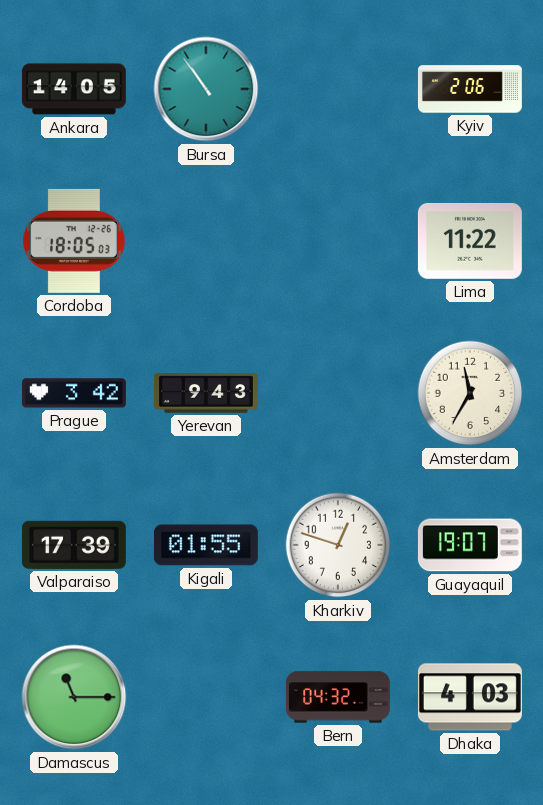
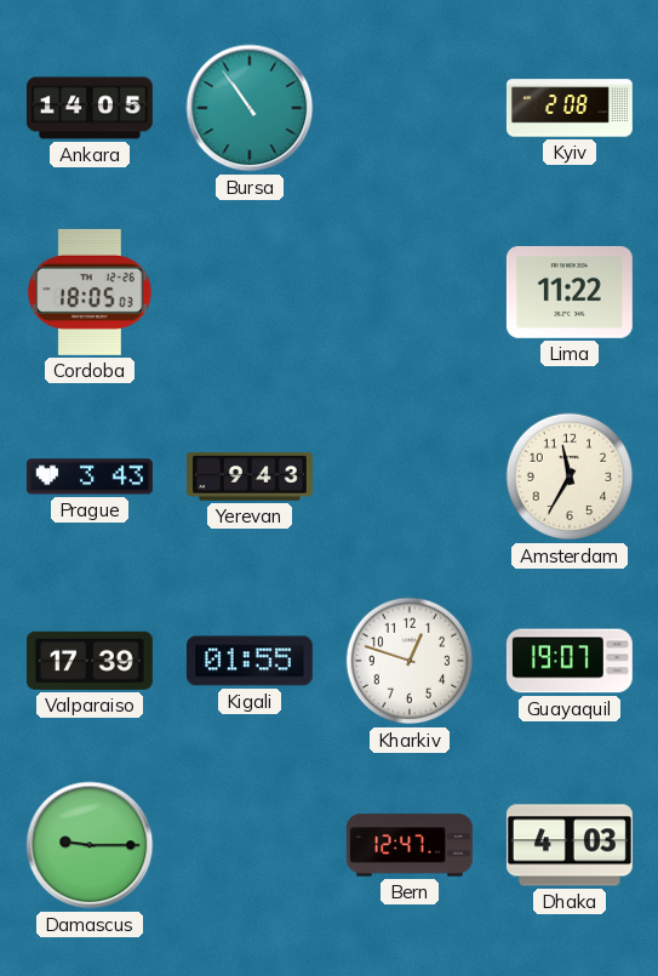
Kyiv: 2:06 -> 2:08 (570, 108)
Prague: 3:42 -> 3:43 (90, 476)
Damascus: 11:15 -> 9:15 (90, 845)
Bern: 04:32 -> 12:47 (410, 845)
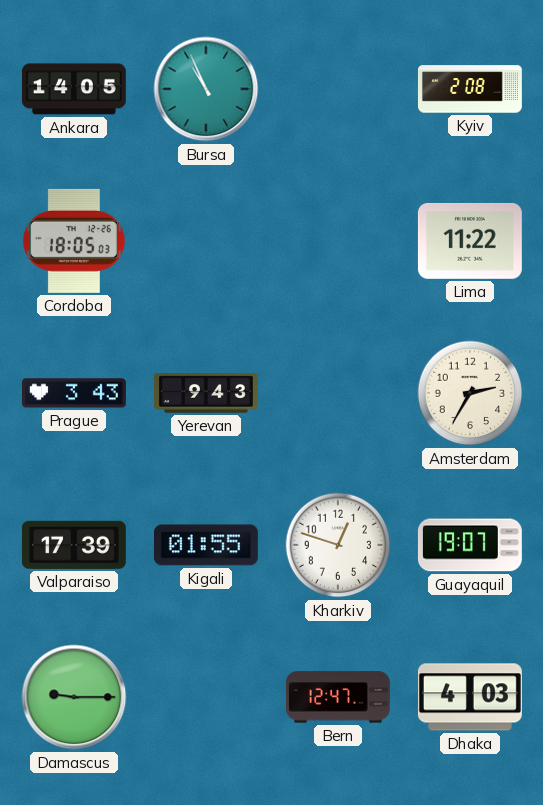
Bursa: 10:54 -> 10:56 (206, 89)
Amsterdam: 11:35 -> 2:35 (470, 393)
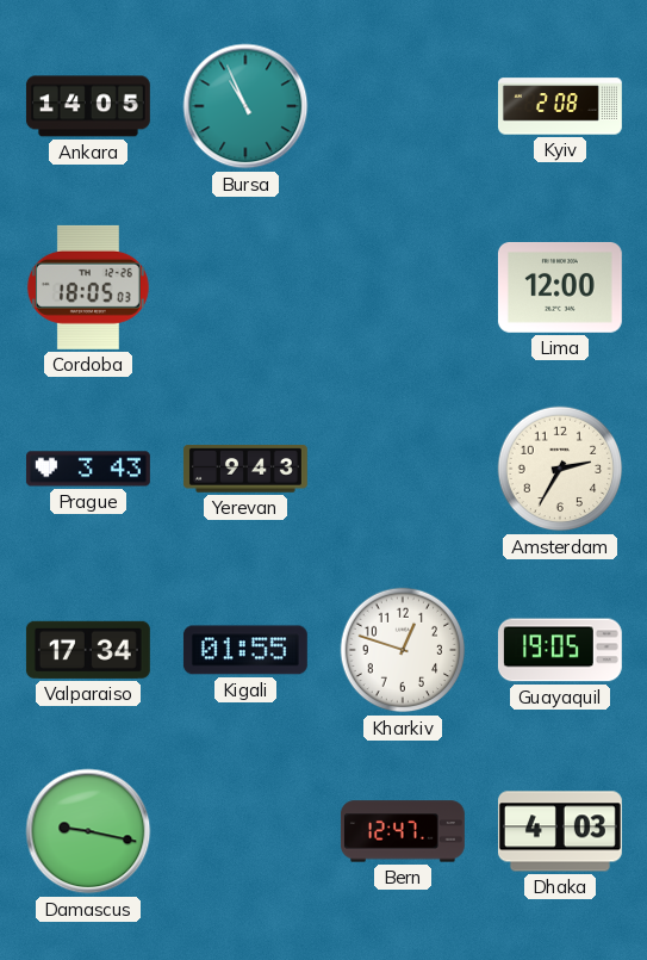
Lima: 11:22 -> 12:00 (560, 287)
Valparaiso: 17:39 -> 17:34 (88, 650)
Guayaquil: 19:07 -> 19:05 (560, 650)
Damascus: 9:15 -> 9:17 (88, 831)
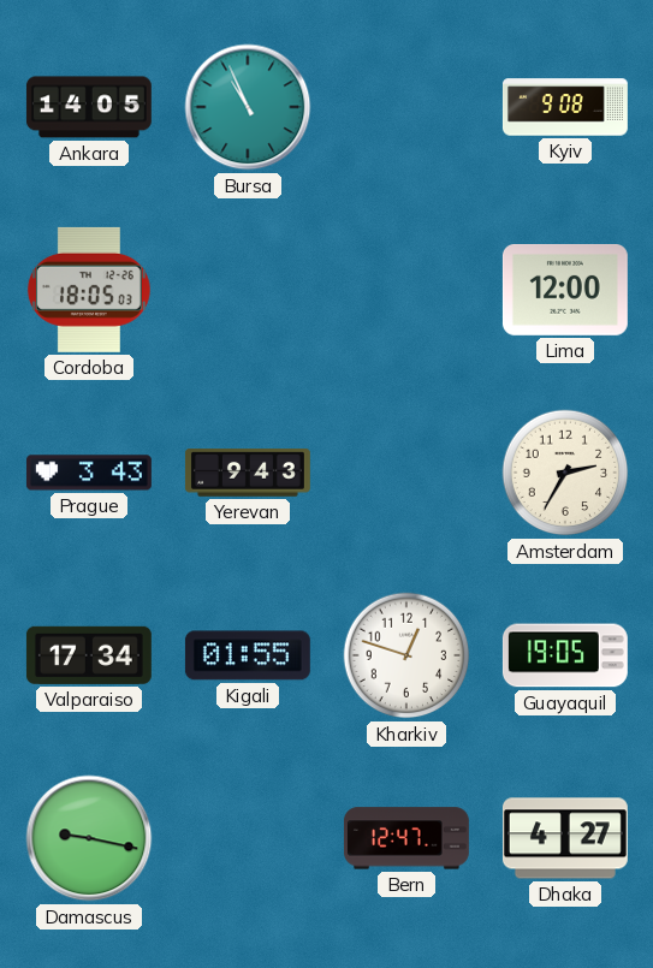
Kyiv: 2:08 -> 9:08 (565, 107)
Dhaka: 4:03 -> 4:27 (565, 838)
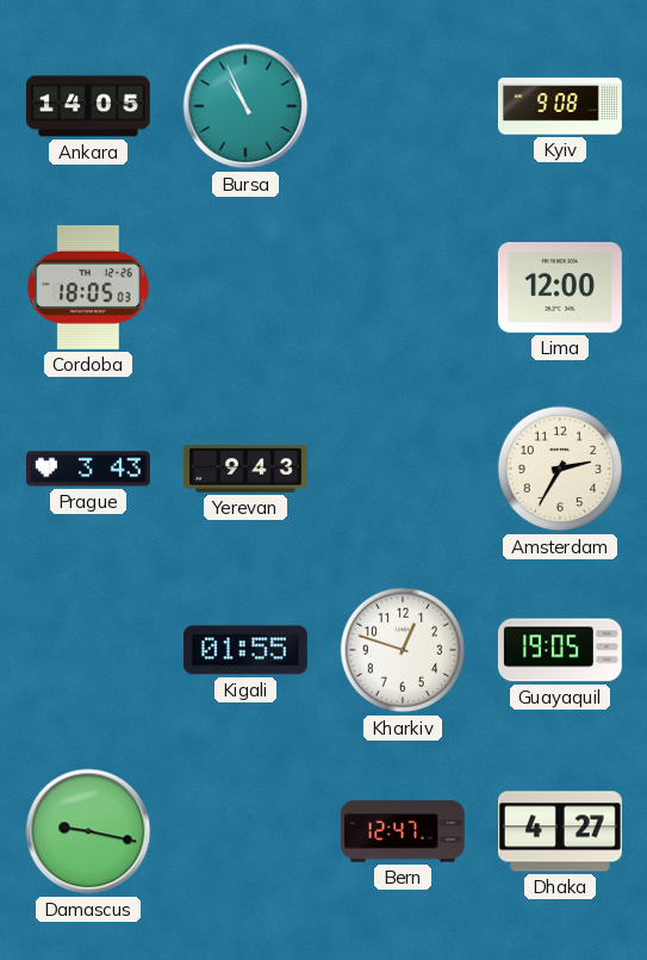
Valparaiso: 17:34 -> none (89, 655)
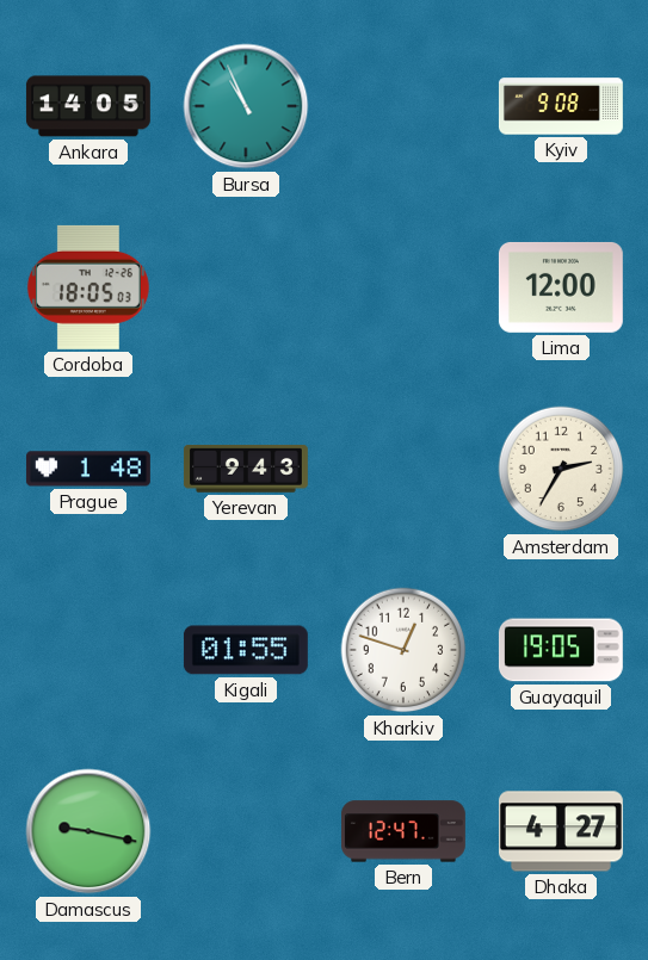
Prague: 3:43 -> 1:48 (88, 469)
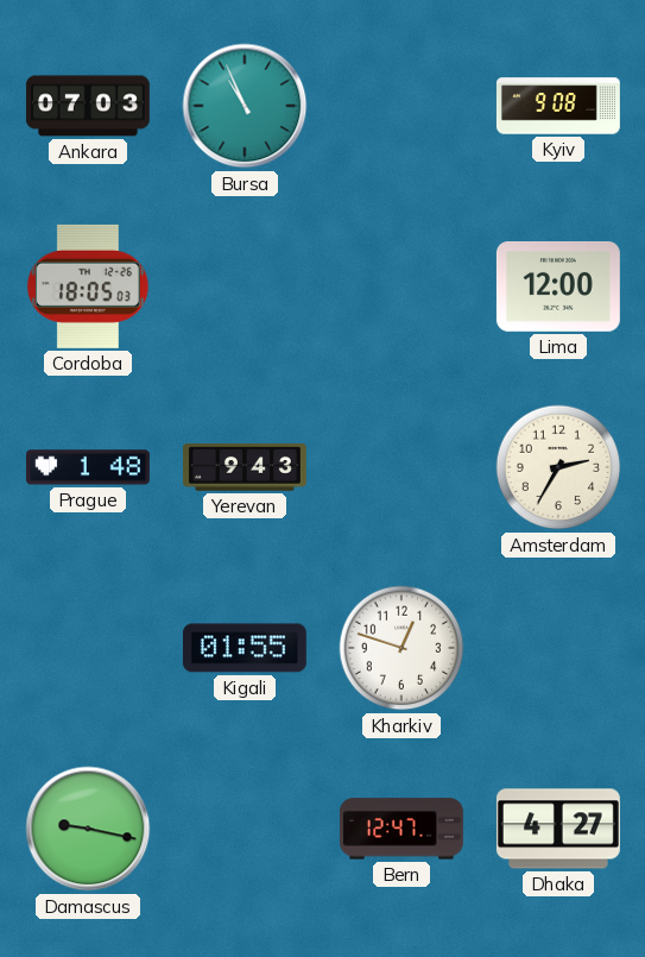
Ankara: 14:05 -> 07:03 (88, 106)
Guayaquil: 19:05 -> none (561, 650)
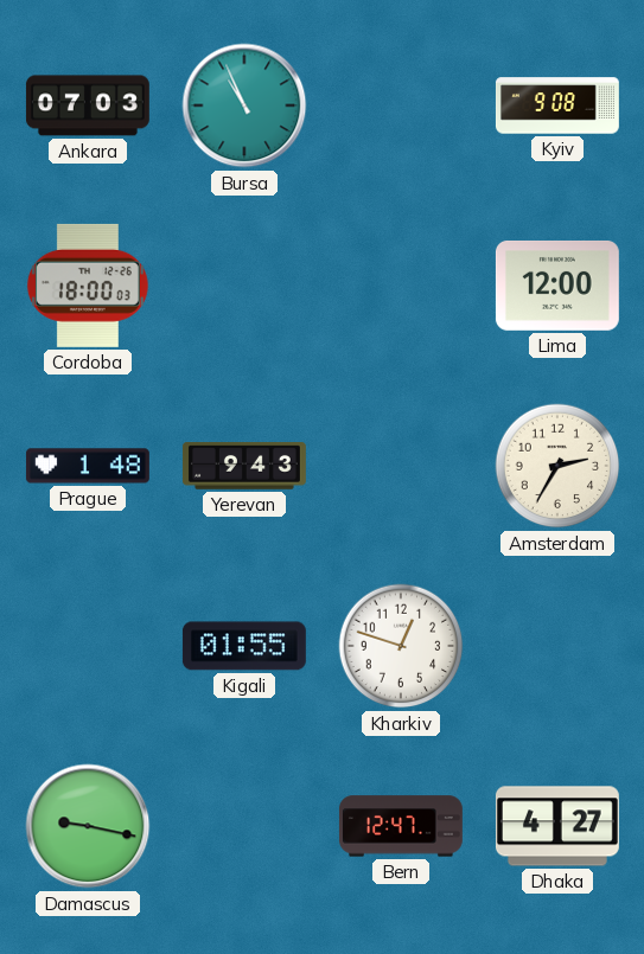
Cordoba: 18:05 -> 18:00 (88, 286)
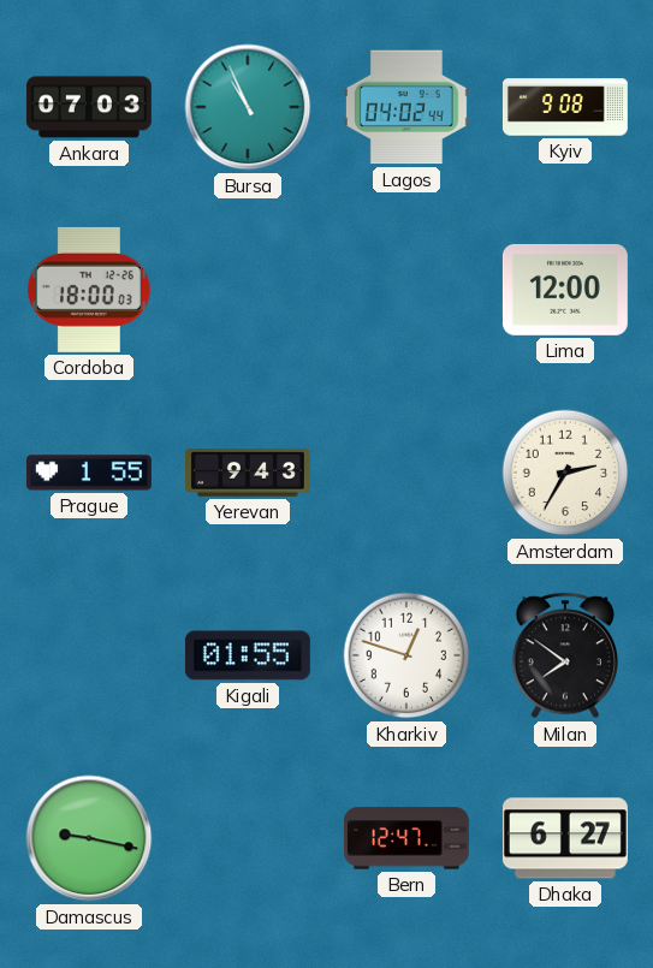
Lagos: none -> 04:02 (406, 107)
Prague: 1:48 -> 1:55 (89, 473)
Milan: none -> 7:51 (565, 655)
Dhaka: 4:27 -> 6:27 (565, 838)
